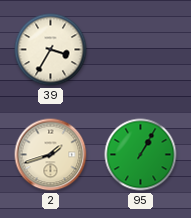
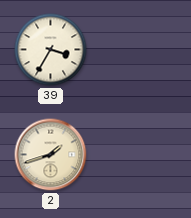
95: 1:05 -> none (141, 155)
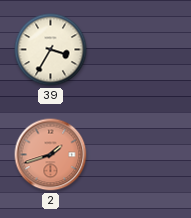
2 dial: cream -> salmon (51, 155)
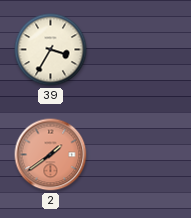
2: 1:42 -> 1:39 (51, 155)
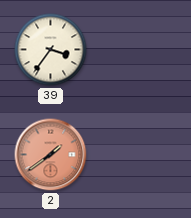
39: 3:35 -> 3:36 (51, 50)
